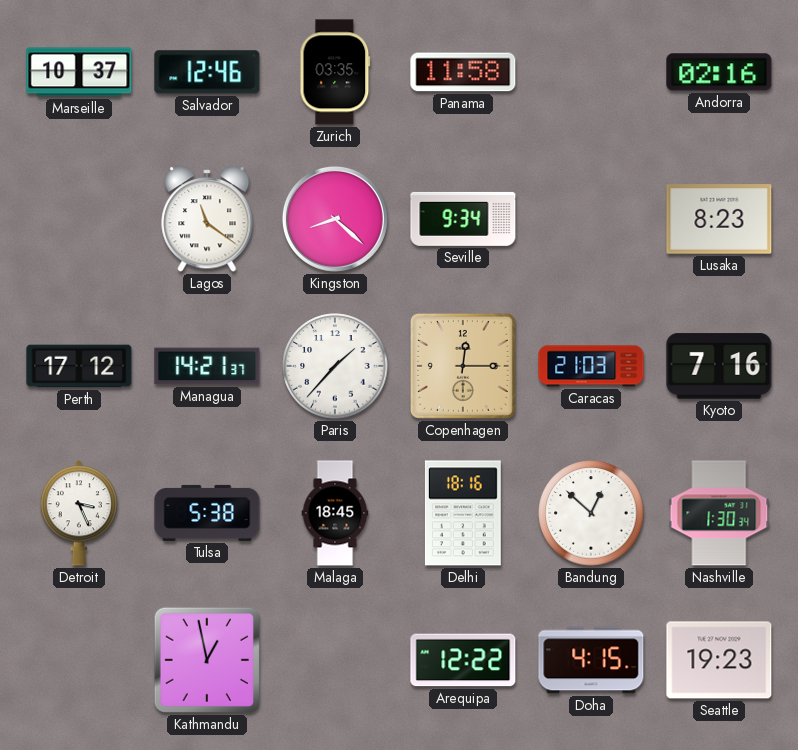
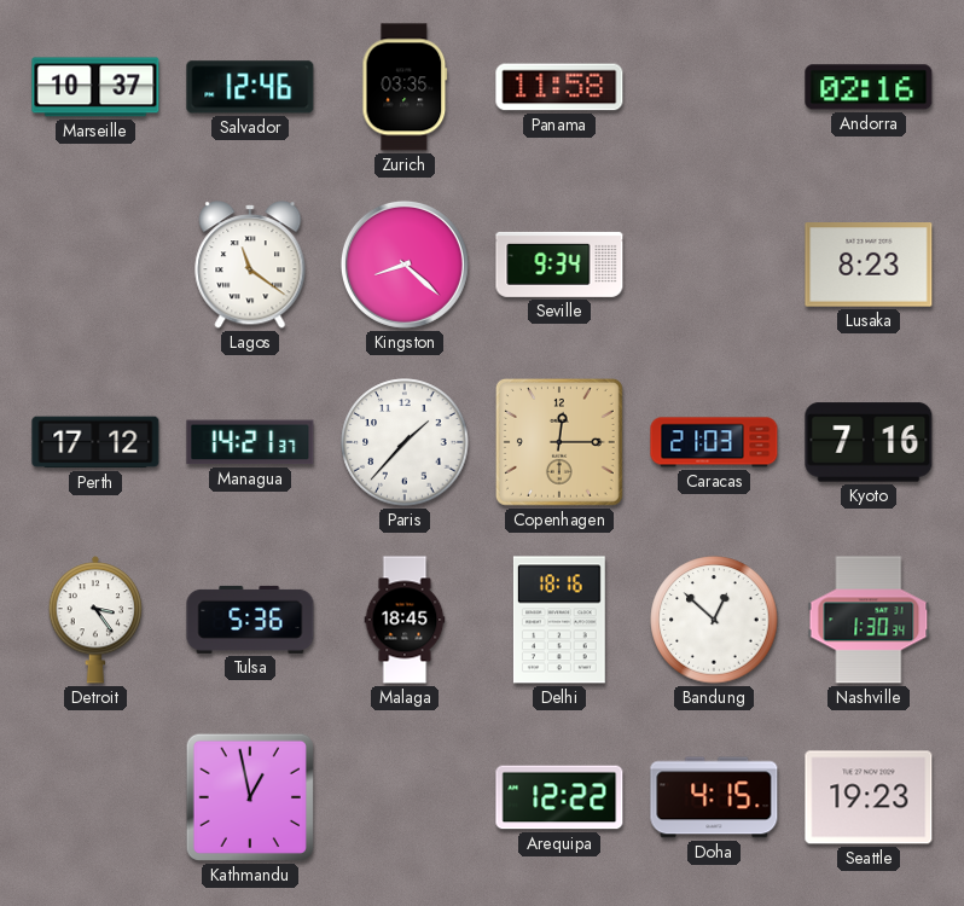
Detroit: 3:26 -> 3:24 (94, 620)
Tulsa: 5:38 -> 5:36 (250, 620)
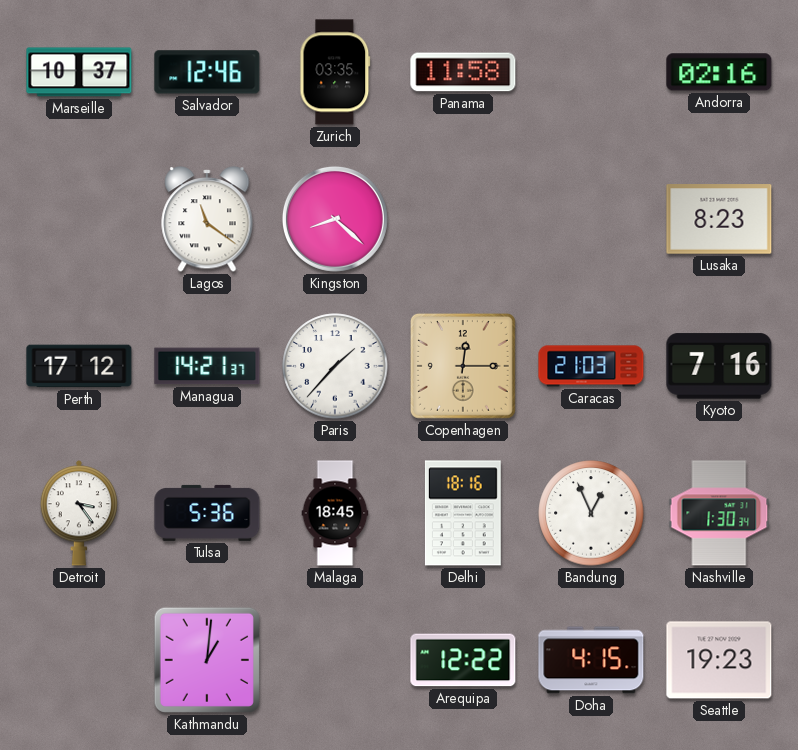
Seville: 9:34 -> none (559, 265)
Bandung: 12:52 -> 12:56 (591, 513)
Kathmandu: 12:58 -> 1:01 (207, 660)
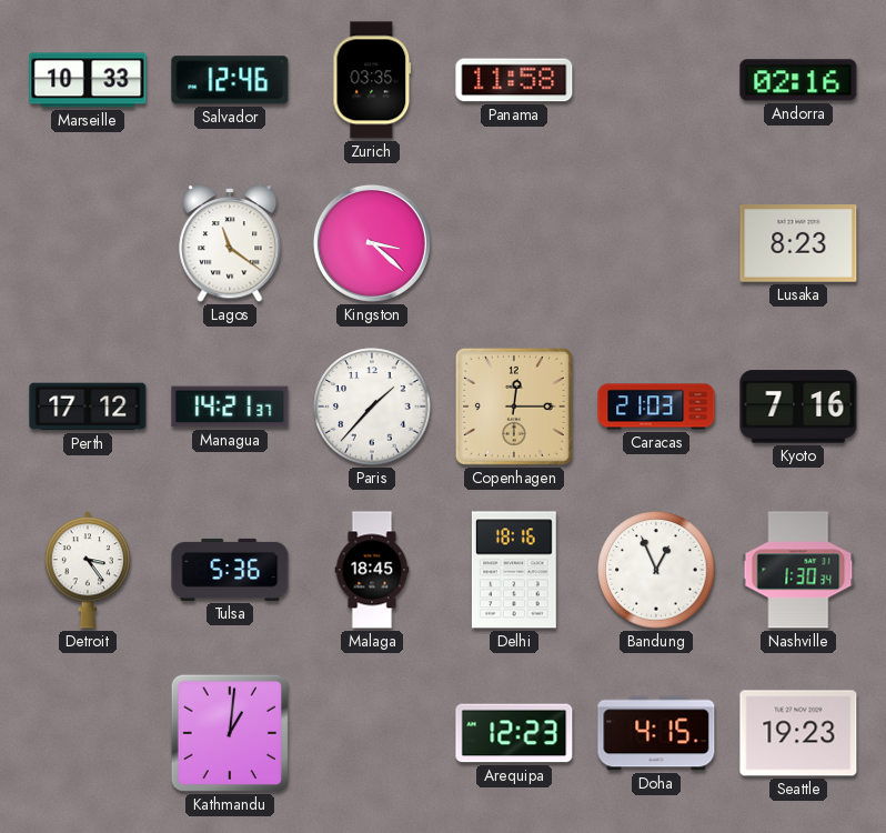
Marseille: 10:37 -> 10:33 (88, 80)
Kingston: 8:22 -> 3:22 (372, 243)
Arequipa: 12:22 -> 12:23 (514, 733)
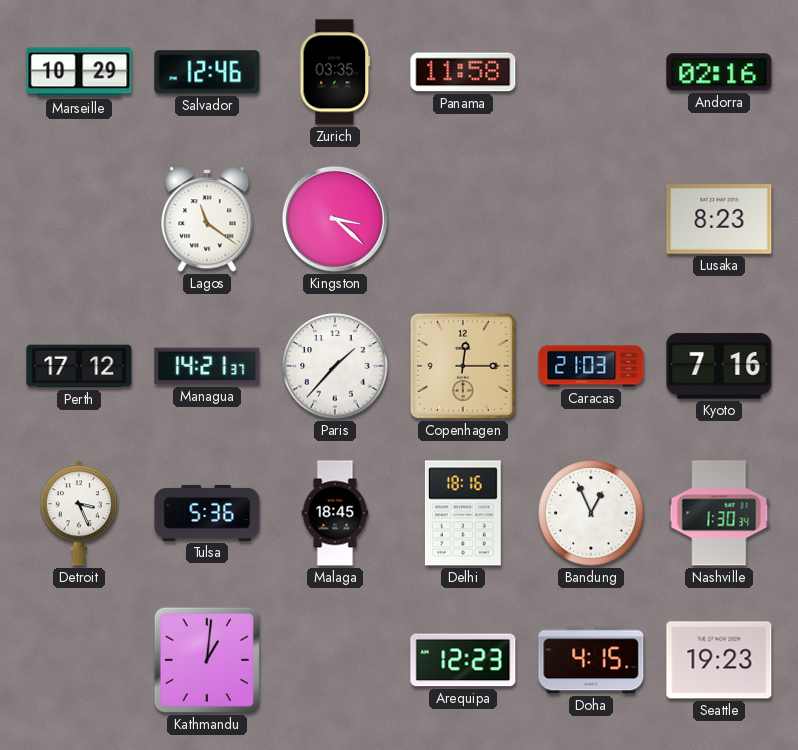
Marseille: 10:33 -> 10:29 (79, 72)
Detroit: 3:24 -> 3:26 (78, 513)
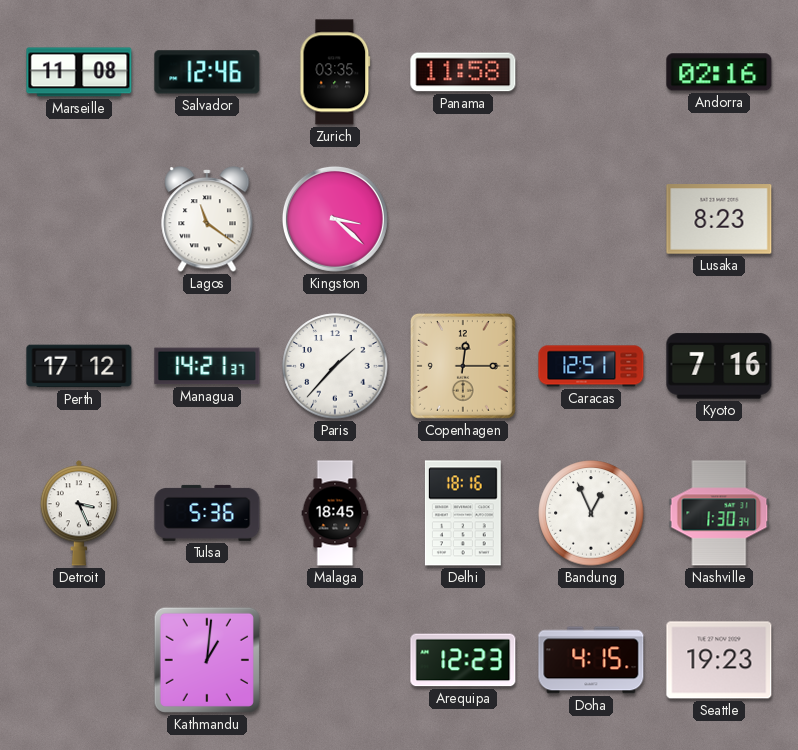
Marseille: 10:29 -> 11:08 (79, 72)
Caracas: 21:03 -> 12:51 (591, 366)
